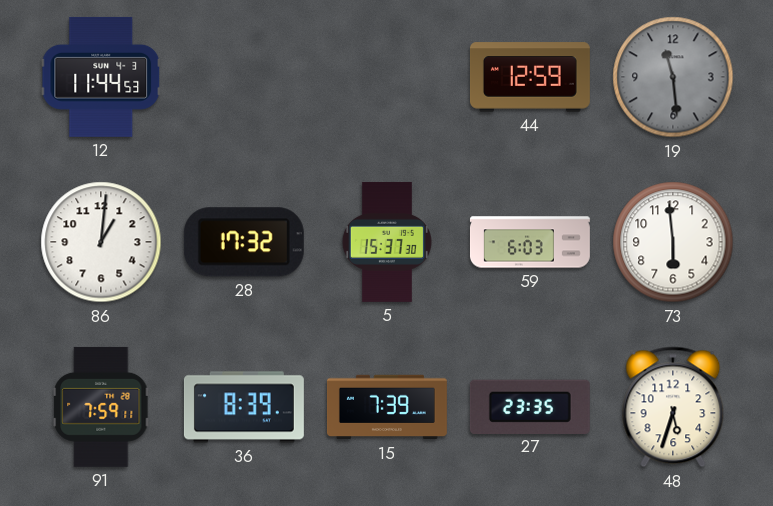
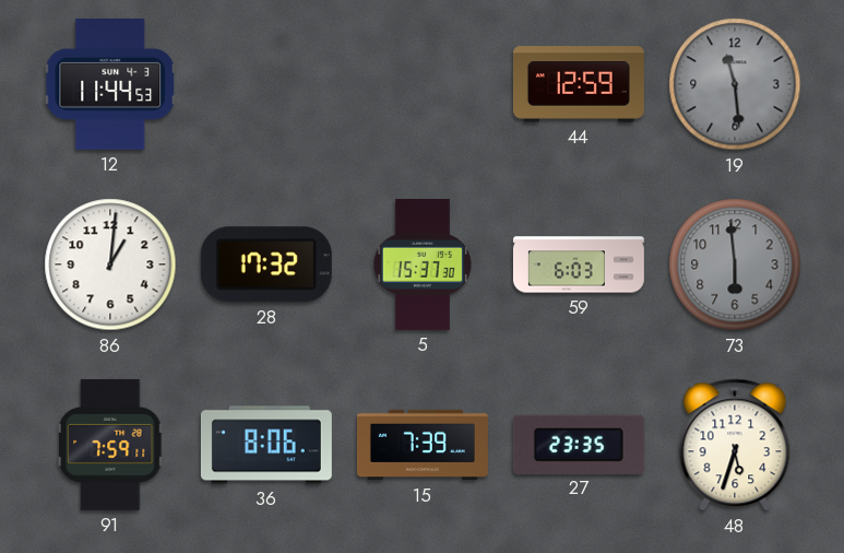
73 dial: white -> grey (735, 264)
36: 8:39 -> 8:06 (266, 445)
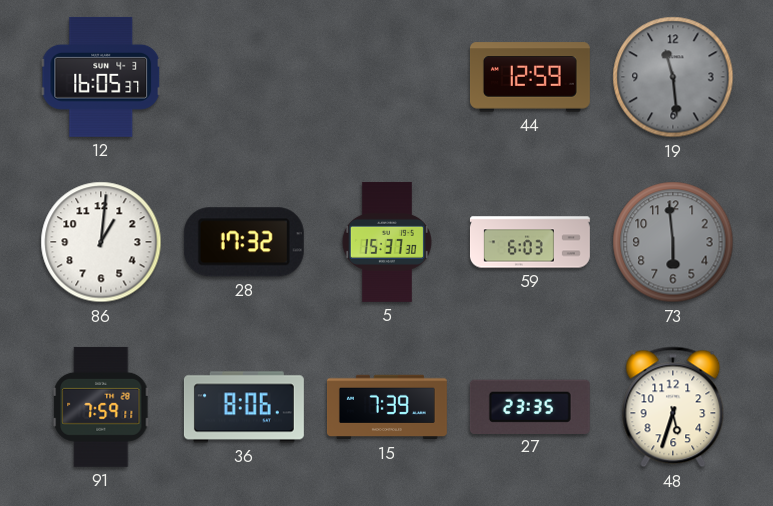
12: 11:44 -> 16:05 (101, 77)
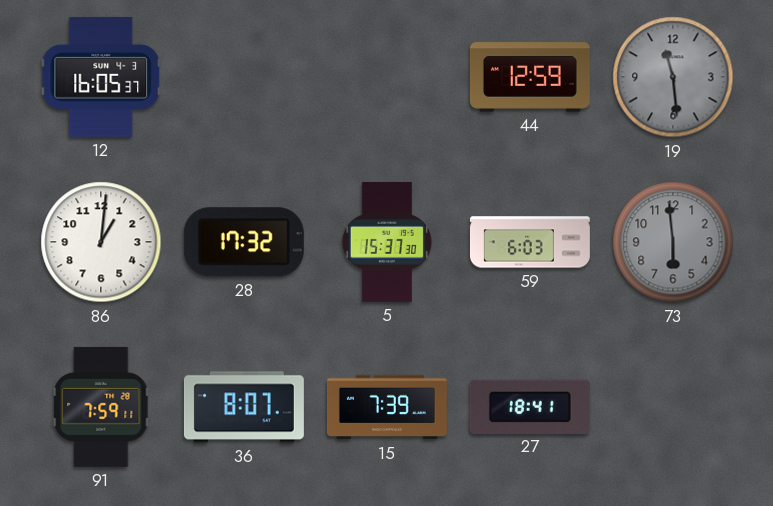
36: 8:06 -> 8:07 (244, 407)
27: 23:35 -> 18:41 (530, 406)
48: 5:33 -> none (673, 407)
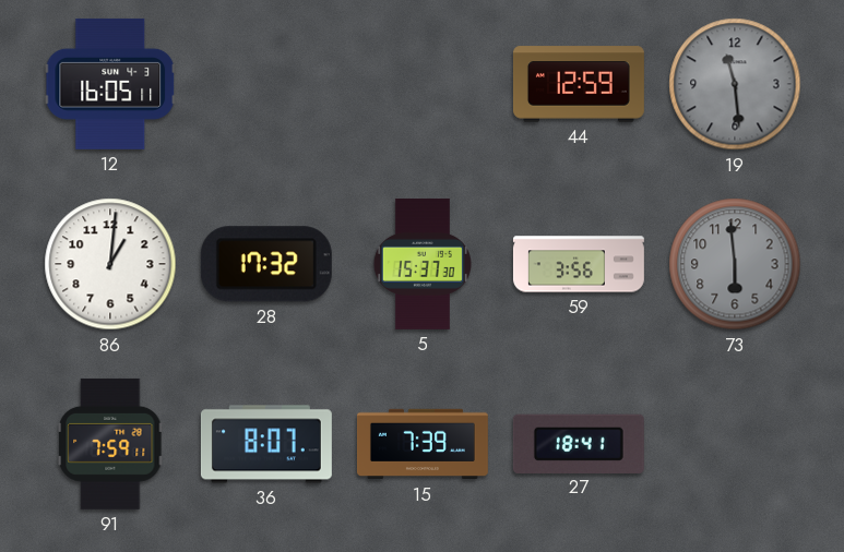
12: 16:05:37 -> 16:05:11 (110, 84)
59: 6:03 -> 3:56 (579, 264)
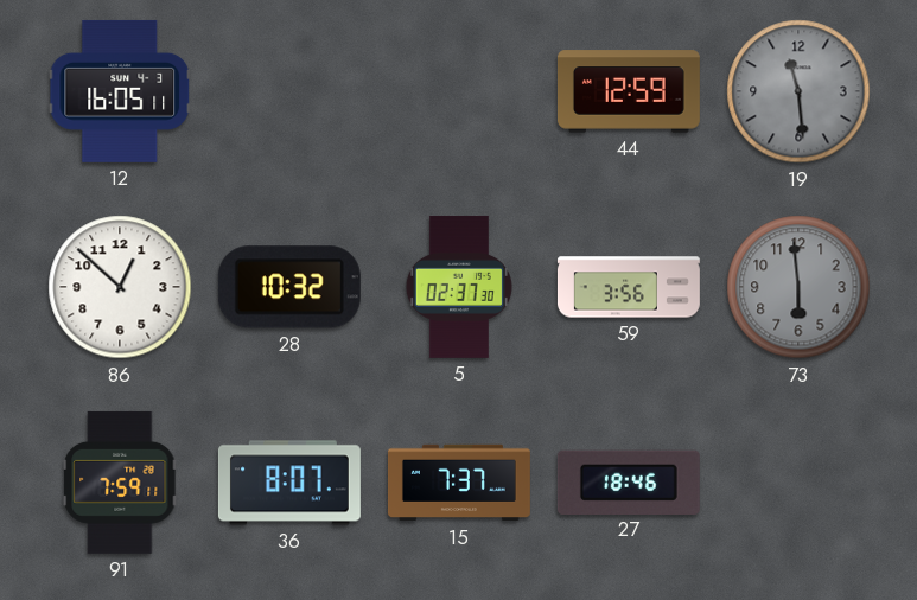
86: 1:01 -> 12:52 (120, 287)
28: 17:32 -> 10:32 (289, 287)
5: 15:37 -> 02:37 (459, 287)
15: 7:39 -> 7:37 (459, 483)
27: 18:41 -> 18:46 (629, 481)
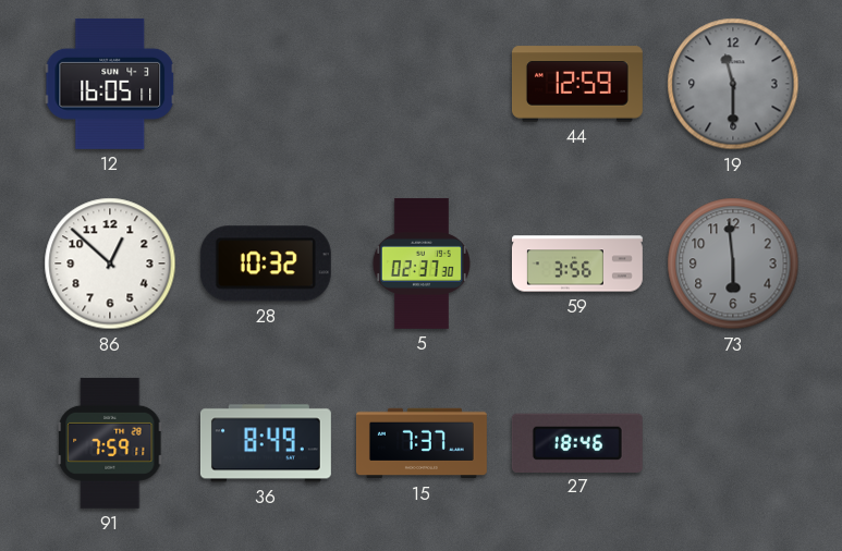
19: 11:29 -> 11:30 (733, 84)
36: 8:07 -> 8:49 (266, 443)
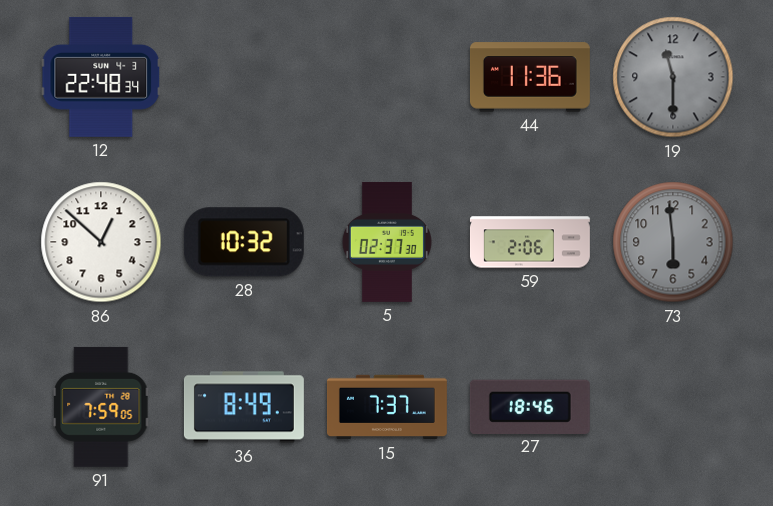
12: 16:05 -> 22:48 (101, 77)
44: 12:59 -> 11:36 (530, 77)
59: 3:56 -> 2:06 (530, 242)
91: 7:59:11 -> 7:59:05 (101, 407)
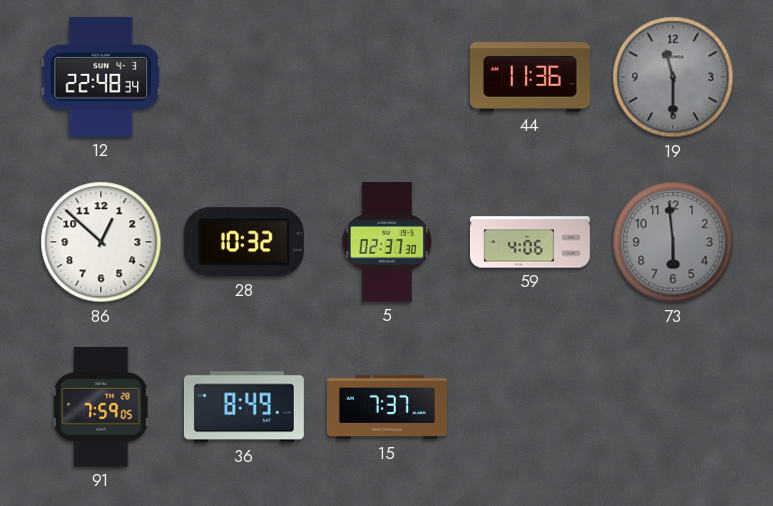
59: 2:06 -> 4:06 (530, 242)
27: 18:46 -> none (530, 406)
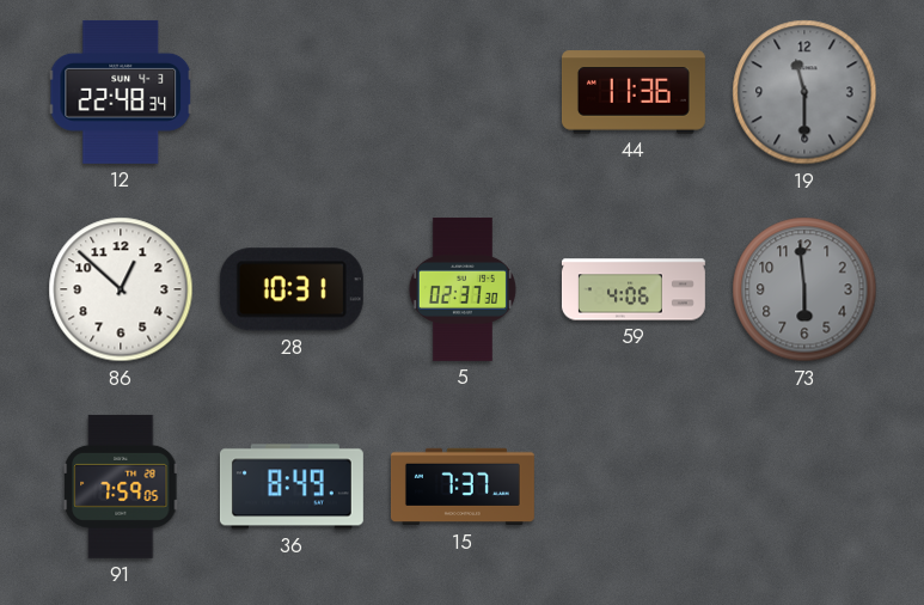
28: 10:32 -> 10:31 (292, 289)
